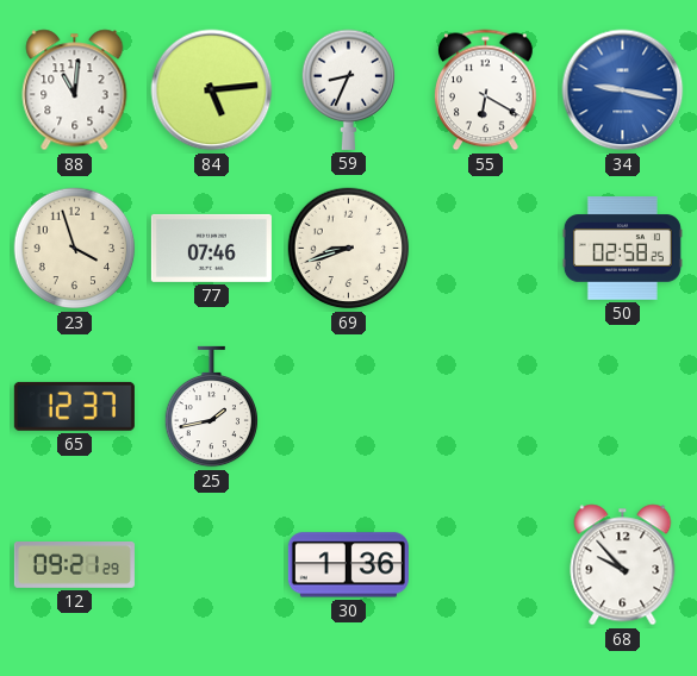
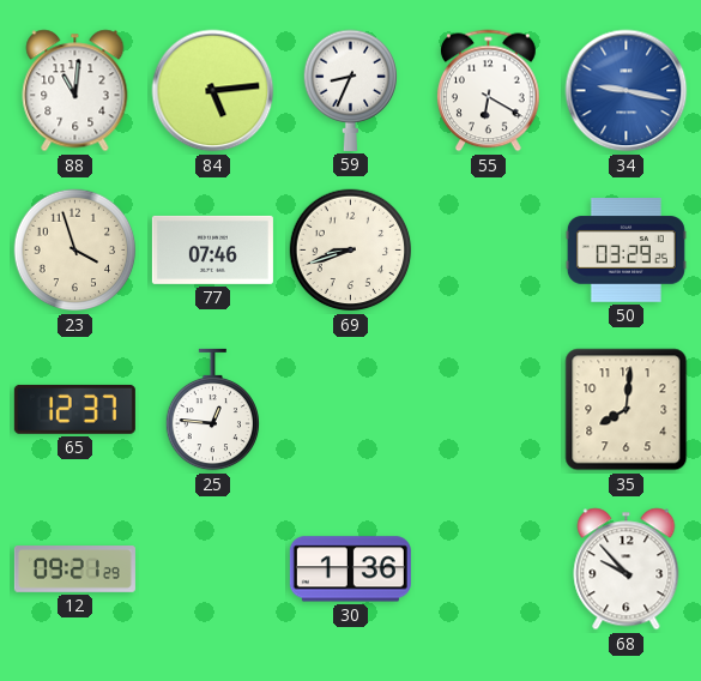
50: 02:58 -> 03:29 (626, 251)
25: 1:43 -> 12:46 (213, 410)
35: none -> 8:01 (627, 410)
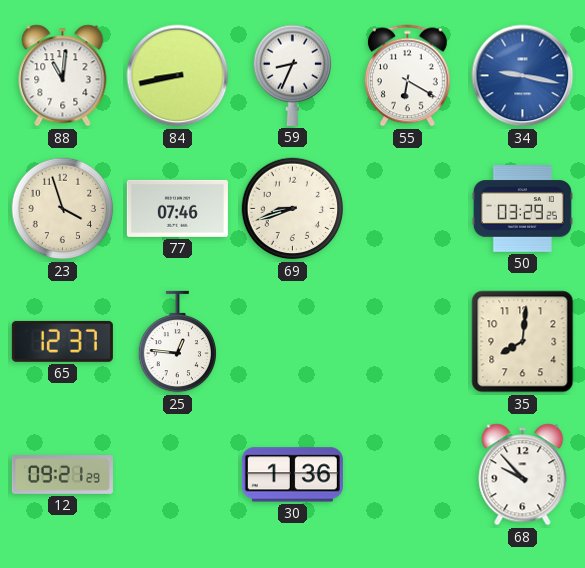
84: 5:14 -> 8:43 (178, 76)
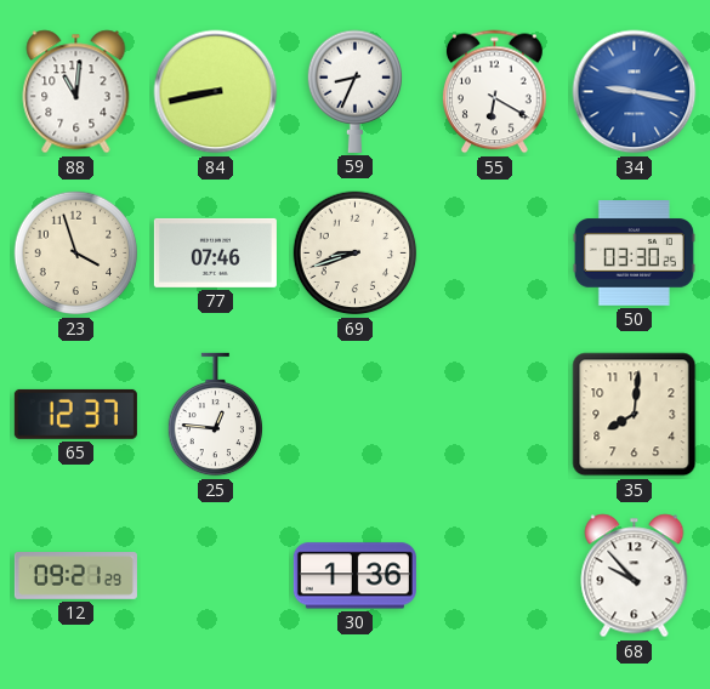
50: 03:29 -> 03:30 (634, 254)
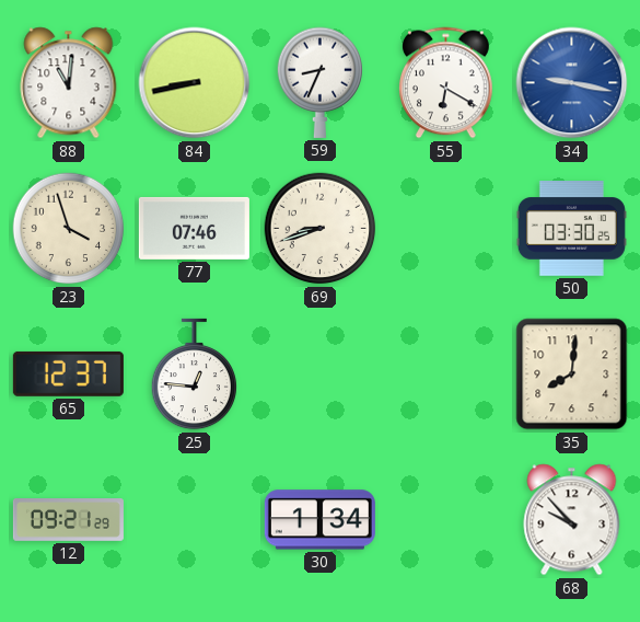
30: 1:36 -> 1:34 (319, 520)
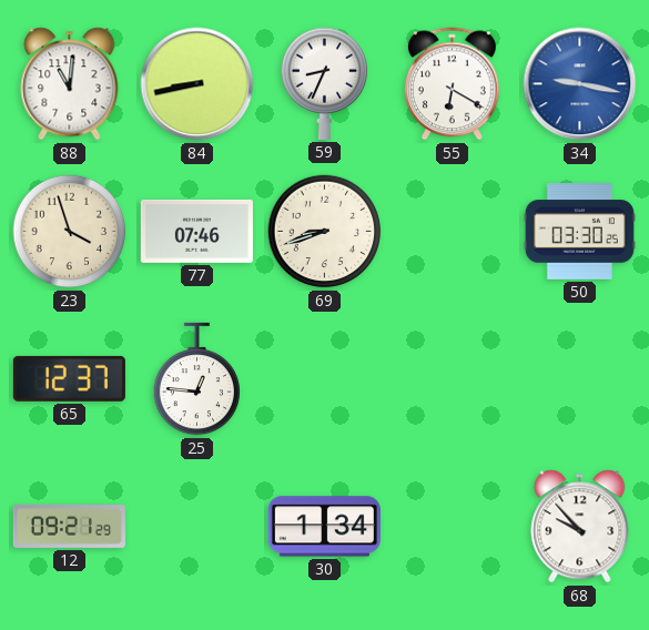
35: 8:01 -> none (572, 375)
